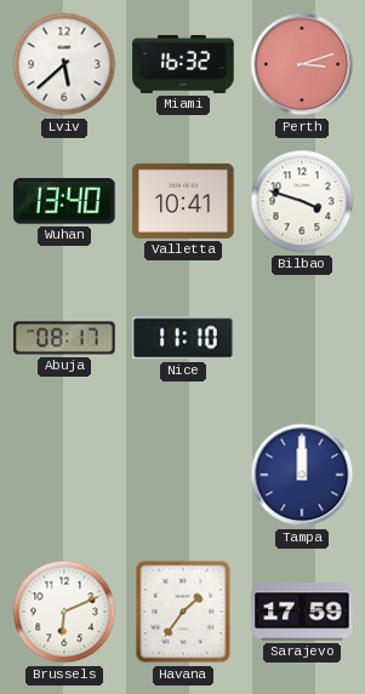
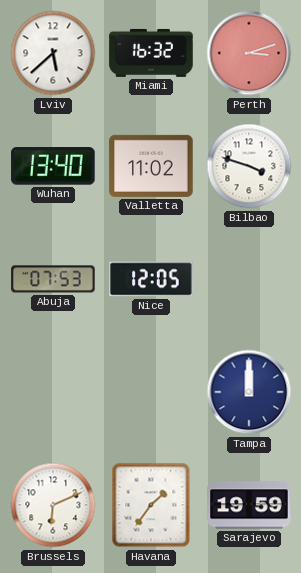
Valletta: 10:41 -> 11:02 (151, 166)
Abuja: 08:17 -> 07:53 (53, 279)
Nice: 11:10 -> 12:05 (151, 279)
Sarajevo: 17:59 -> 19:59 (249, 505)
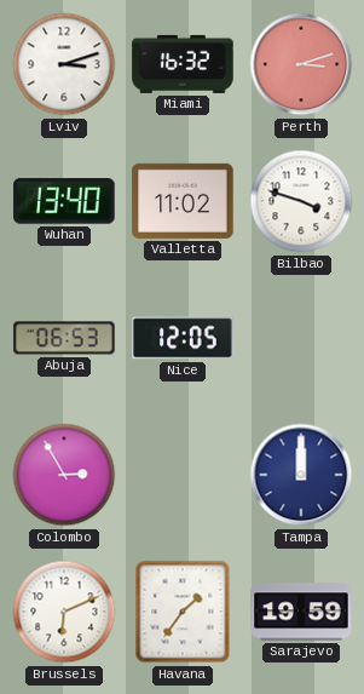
Lviv: 5:38 -> 3:12 (64, 64)
Abuja: 07:53 -> 06:53 (64, 338)
Colombo: none -> 2:55 (64, 475)
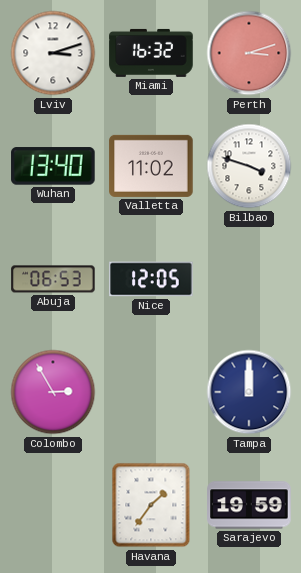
Brussels: 6:11 -> none (64, 612)
